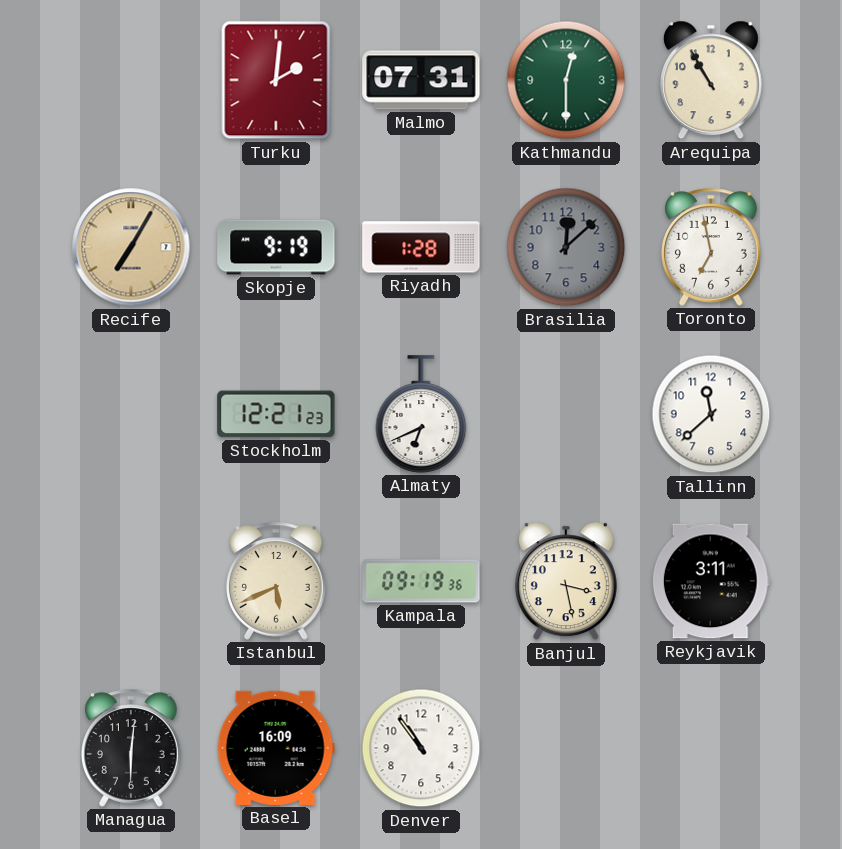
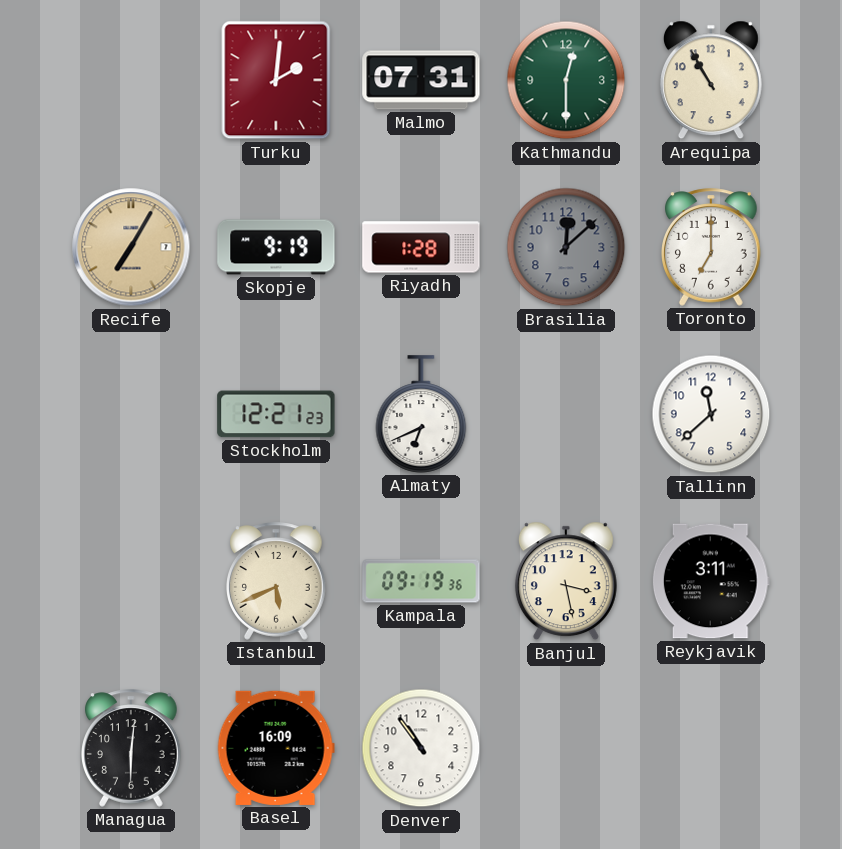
Toronto: 6:58 -> 7:00 (712, 247)
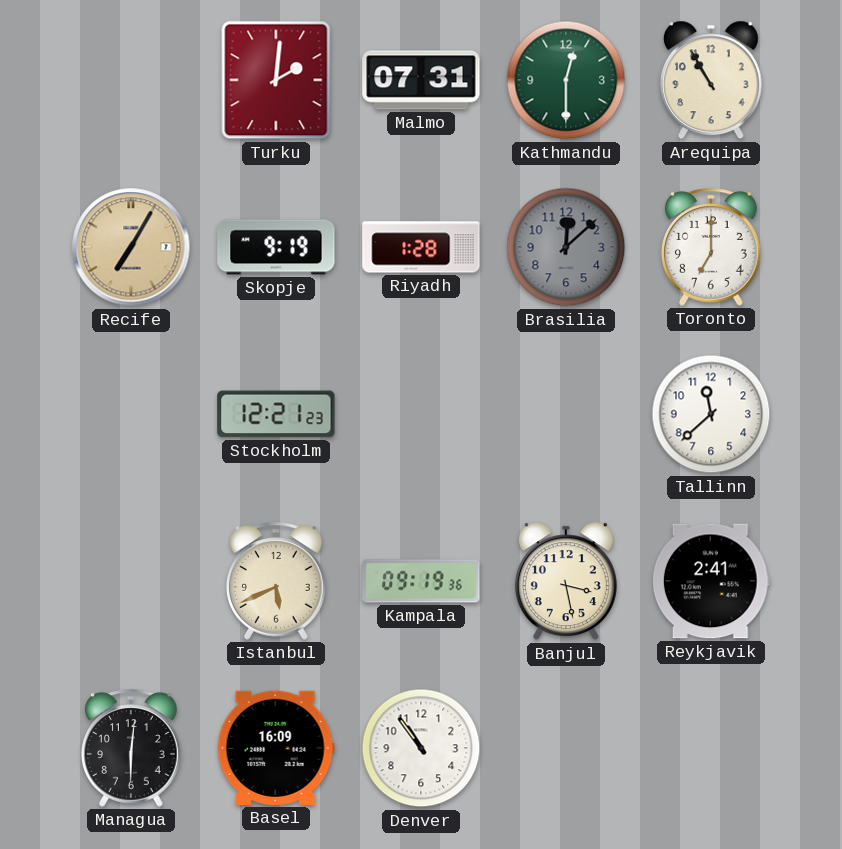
Almaty: 6:41 -> none (421, 414)
Reykjavik: 3:11 -> 2:41 (711, 581)
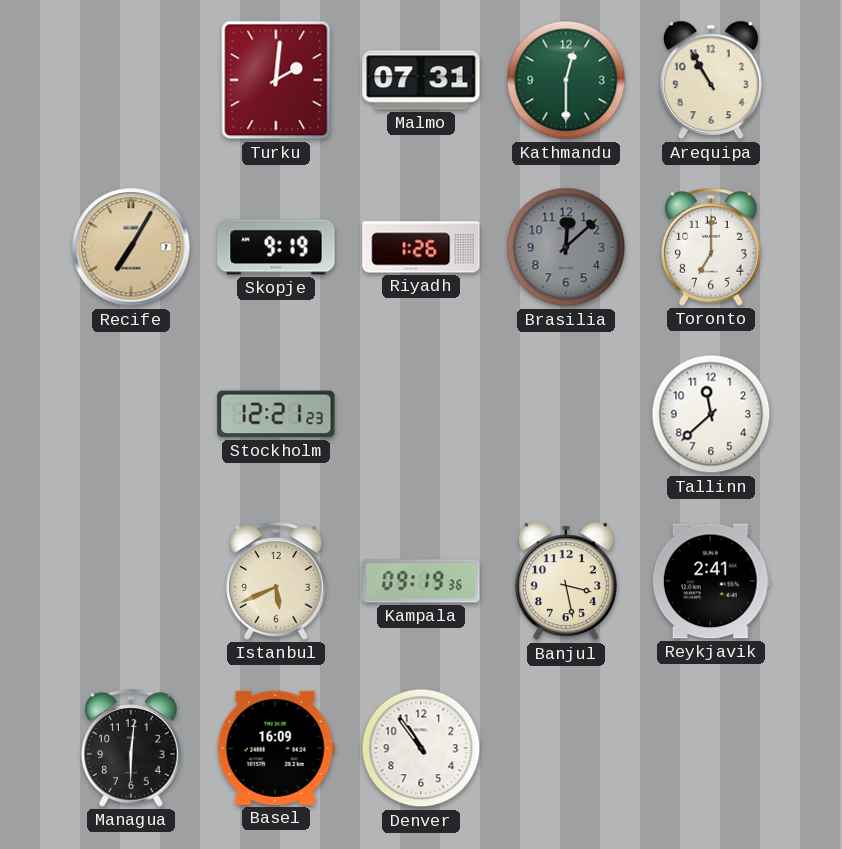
Riyadh: 1:28 -> 1:26 (421, 247)
